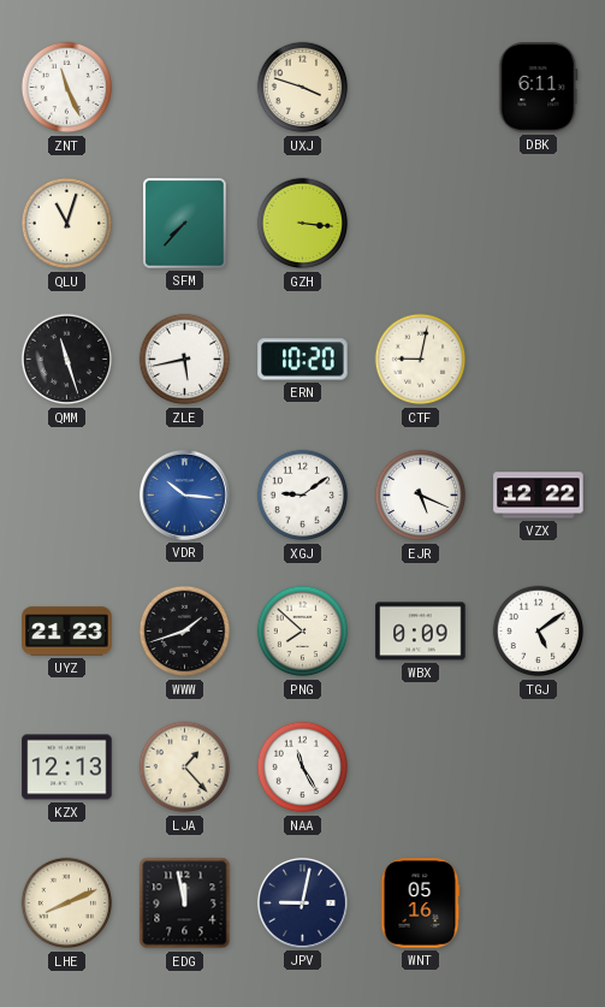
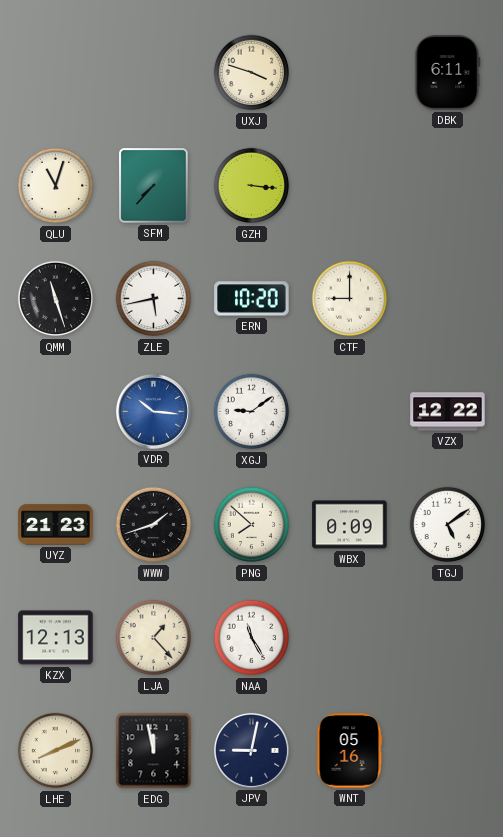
ZNT: 11:26 -> none (67, 88)
CTF: 9:02 -> 9:00 (350, 299)
EJR: 5:19 -> none (421, 496)
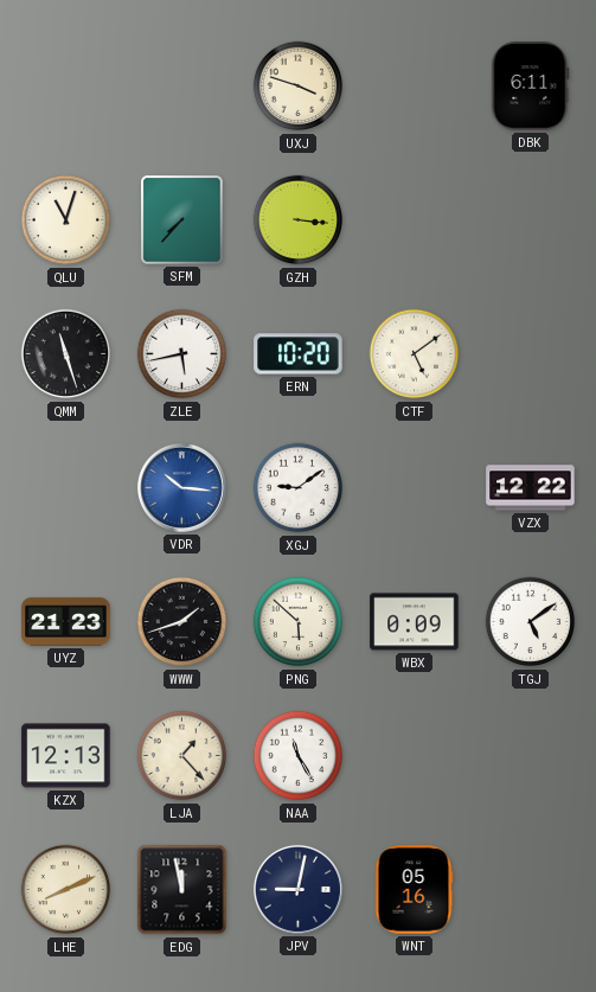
CTF: 9:00 -> 5:09 (415, 354)
PNG: 7:52 -> 5:52 (299, 622)
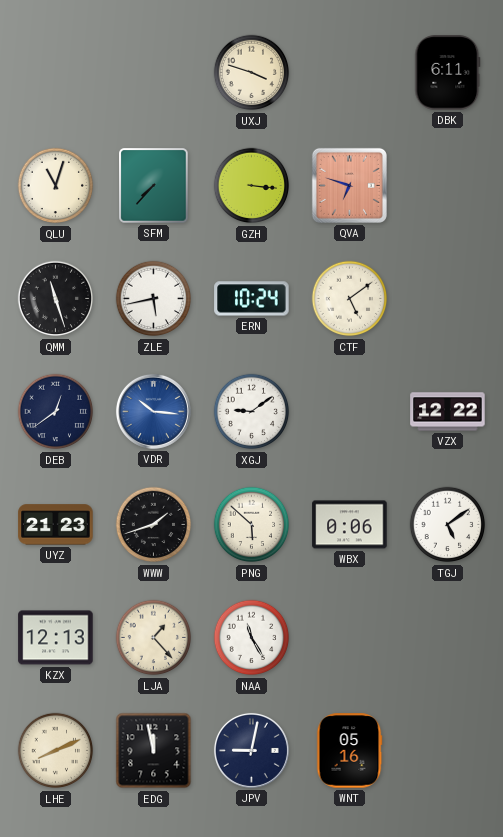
QVA: none -> 6:48 (349, 185)
ERN: 10:20 -> 10:24 (252, 299)
DEB: none -> 12:39 (56, 412)
WBX: 0:09 -> 0:06 (350, 525)
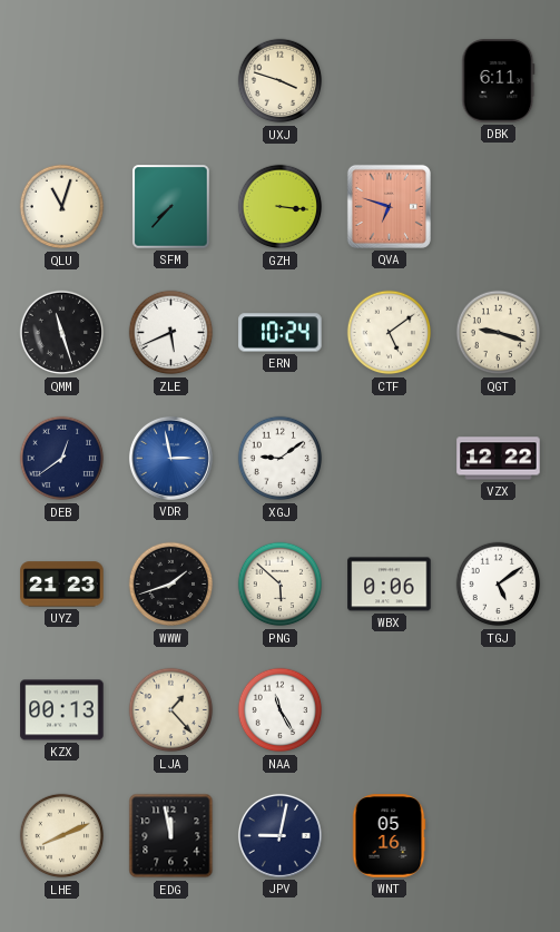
ZLE: 5:43 -> 5:41 (171, 333)
QGT: none -> 9:18 (499, 333)
VDR: 10:16 -> 2:58 (170, 458)
KZX: 12:13 -> 00:13 (62, 710)
